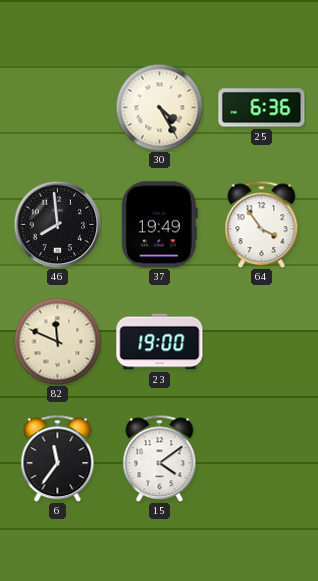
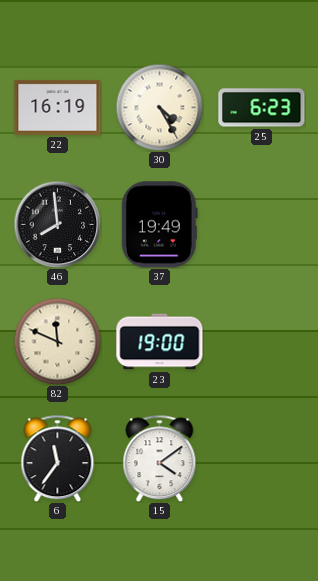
22: none -> 16:19 (58, 107)
25: 6:36 -> 6:23 (262, 108)
64: 3:54 -> none (262, 224)
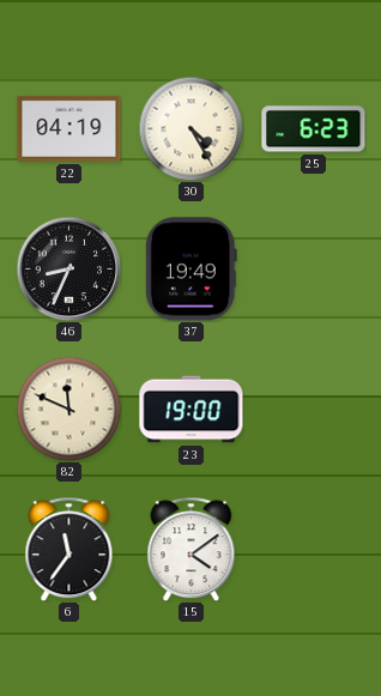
22: 16:19 -> 04:19 (69, 128)
46: 7:59 -> 8:34 (68, 268)
